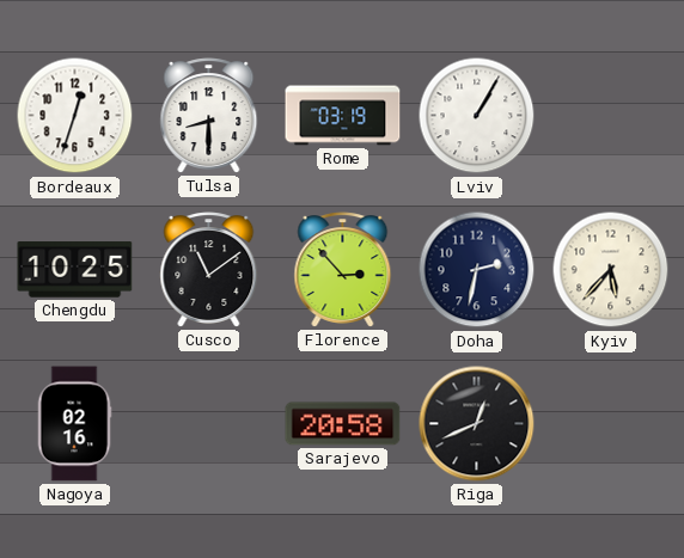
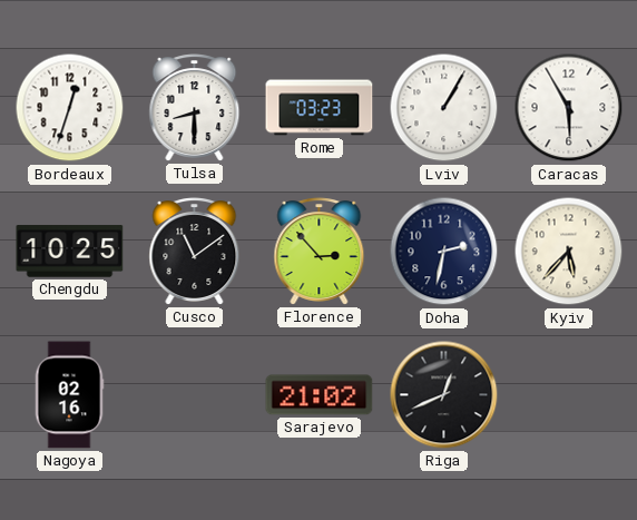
Rome: 03:19 -> 03:23 (320, 108)
Caracas: none -> 5:55 (569, 108)
Sarajevo: 20:58 -> 21:02 (320, 395)
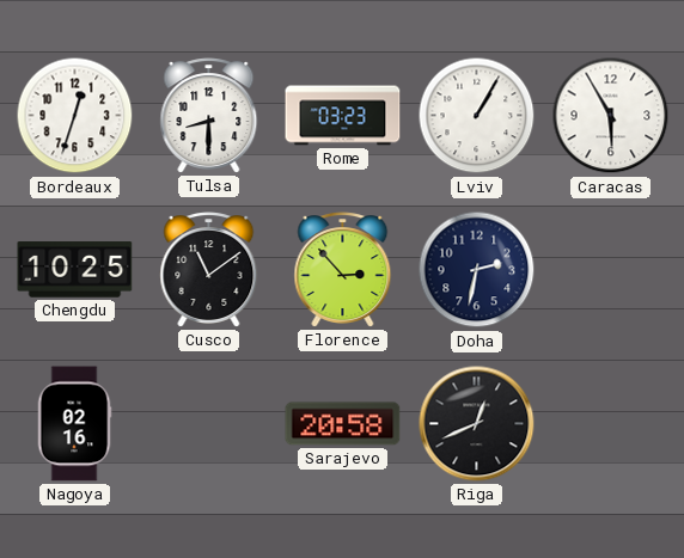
Kyiv: 5:37 -> none (569, 252)
Sarajevo: 21:02 -> 20:58 (343, 424)
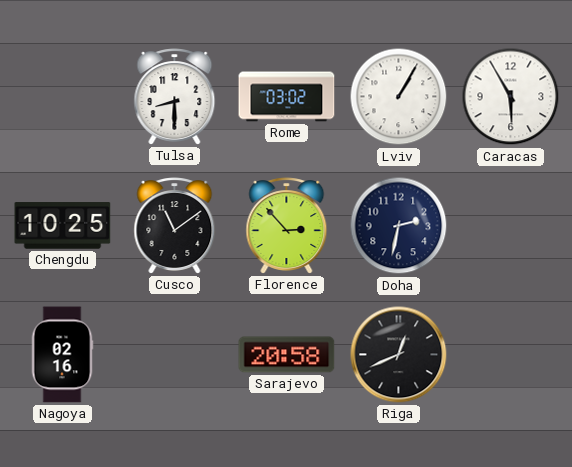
Bordeaux: 12:33 -> none (75, 116)
Rome: 03:23 -> 03:02 (287, 97)
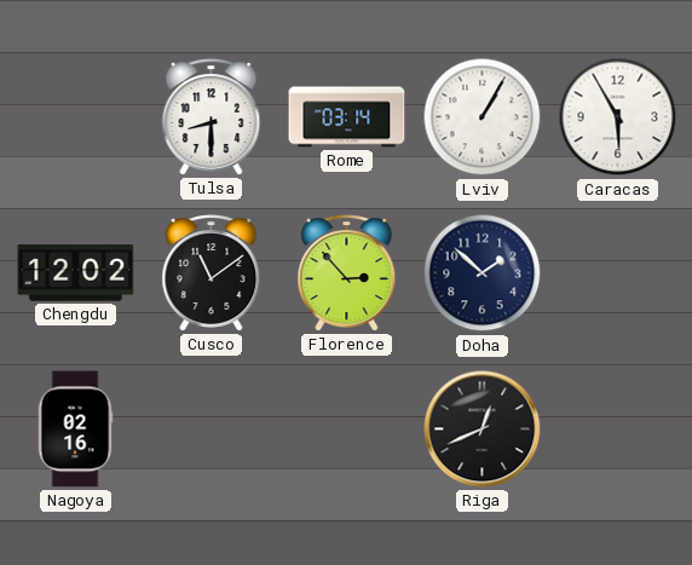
Rome: 03:02 -> 03:14 (347, 117)
Chengdu: 10:25 -> 12:02 (76, 273)
Doha: 2:32 -> 1:52 (483, 273)
Sarajevo: 20:58 -> none (287, 355)
